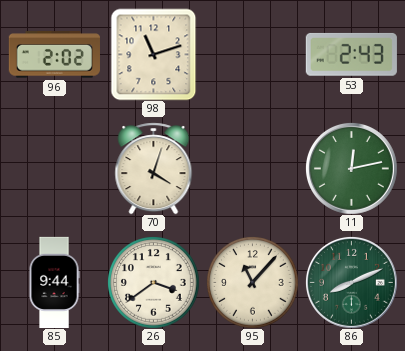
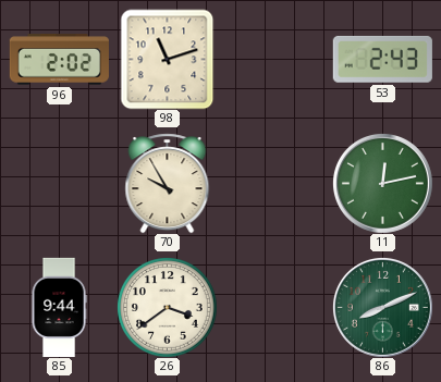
70: 4:03 -> 9:55 (168, 183)
95: 11:07 -> none (253, 283)
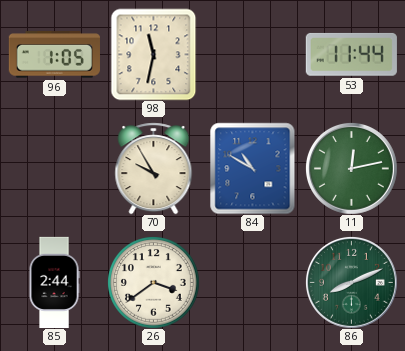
96: 2:02 -> 1:05 (54, 55)
98: 11:12 -> 11:32 (154, 54)
53: 2:43 -> 11:44 (351, 54)
84: none -> 10:50 (253, 168)
85: 9:44 -> 2:44 (54, 282)
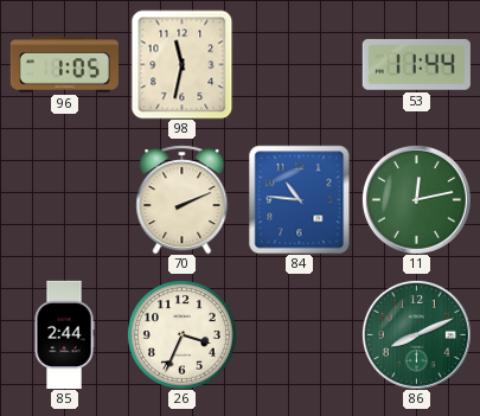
70: 9:55 -> 2:11 (183, 199)
84: 10:50 -> 10:46 (300, 199)
26: 3:39 -> 3:34 (183, 335)
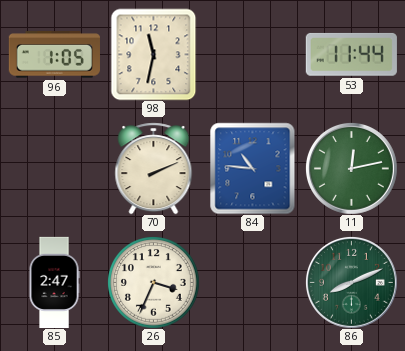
85: 2:44 -> 2:47 (54, 282)
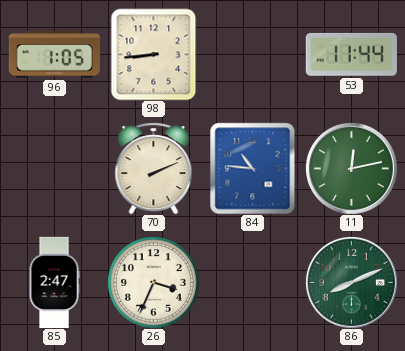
98: 11:32 -> 8:44 (154, 54)
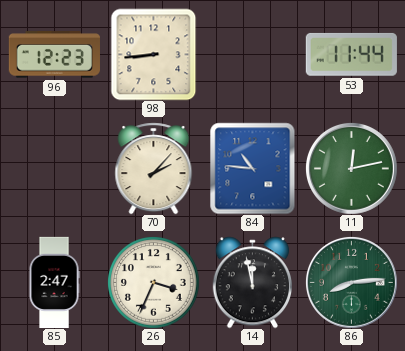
96: 1:05 -> 12:23 (54, 55)
70: 2:11 -> 2:07 (154, 168)
14: none -> 11:58 (252, 282)
86: 8:11 -> 8:14 (351, 282)
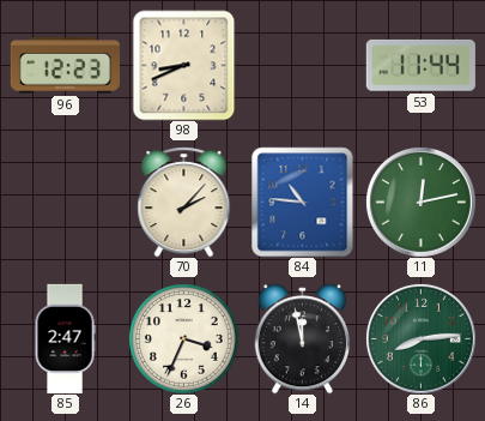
98: 8:44 -> 8:41 (184, 65)
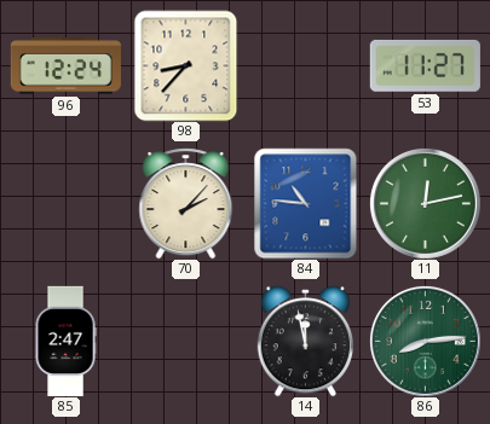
96: 12:23 -> 12:24 (65, 66)
98: 8:41 -> 8:37 (186, 65)
53: 11:44 -> 11:27 (425, 65)
26: 3:34 -> none (184, 339)
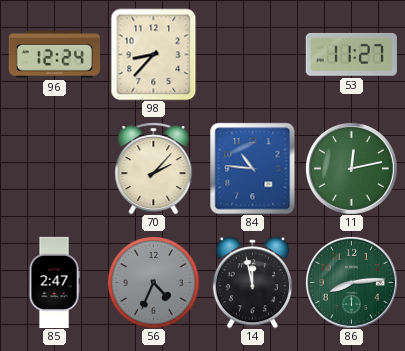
56: none -> 4:34 (154, 283)
